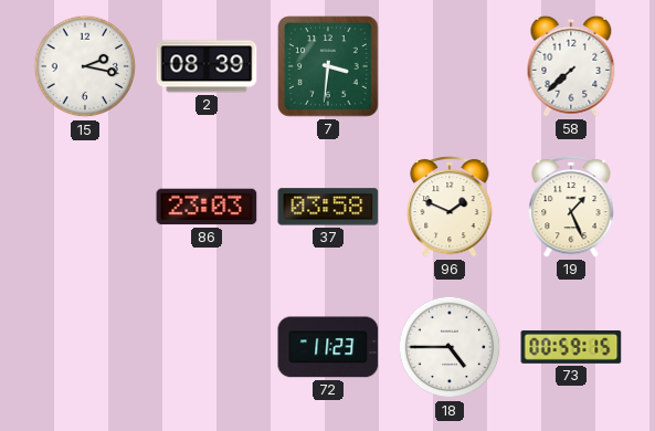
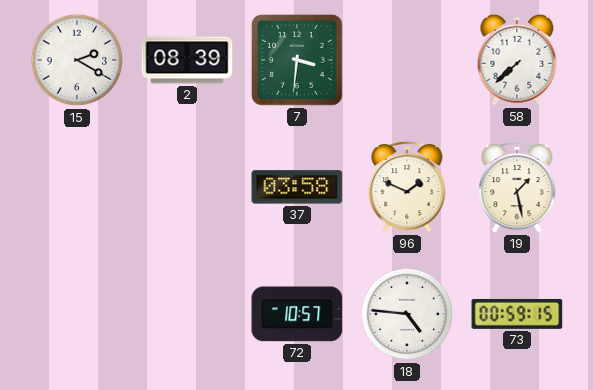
15: 2:17 -> 2:20 (77, 60)
86: 23:03 -> none (207, 207)
19: 1:26 -> 1:28 (517, 187)
72: 11:23 -> 10:57 (297, 314)
18: 4:45 -> 4:46 (407, 314)
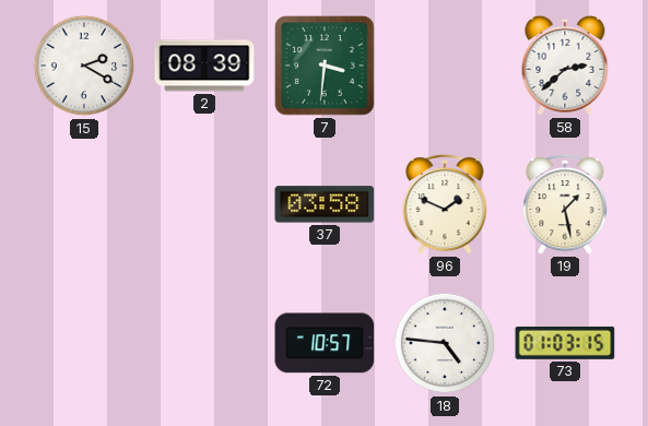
58: 7:38 -> 2:38 (565, 66)
73: 00:59 -> 01:03 (565, 343)
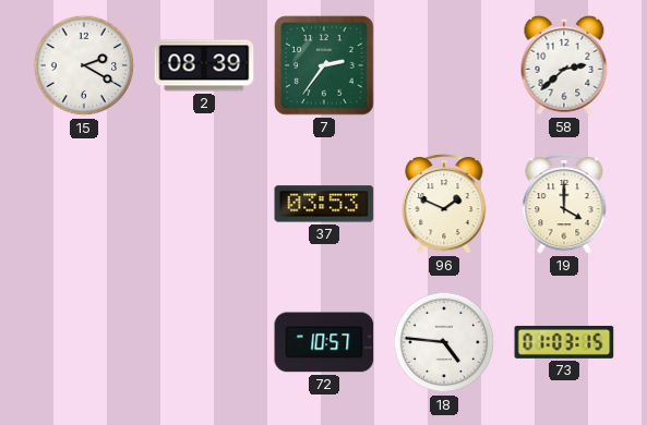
7: 3:31 -> 2:36 (324, 65)
37: 03:58 -> 03:53 (324, 204)
19: 1:28 -> 4:00 (564, 204)
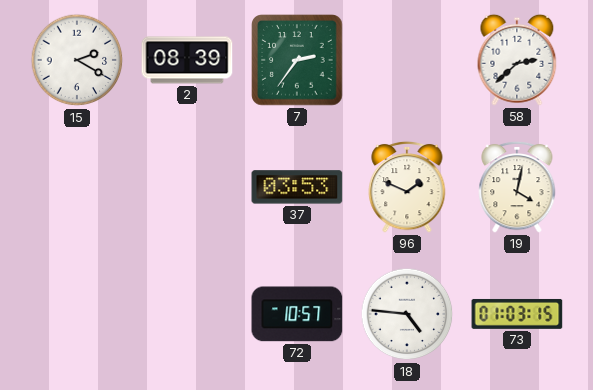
19: 4:00 -> 4:02 (517, 187)
